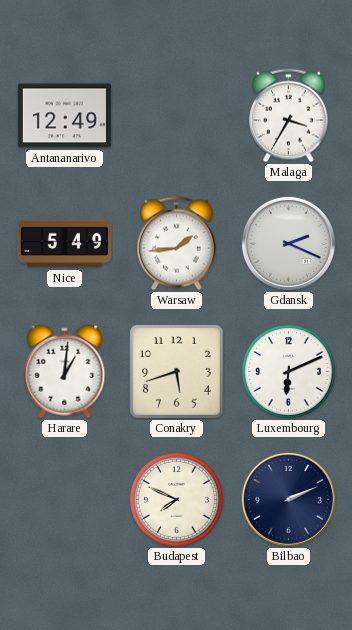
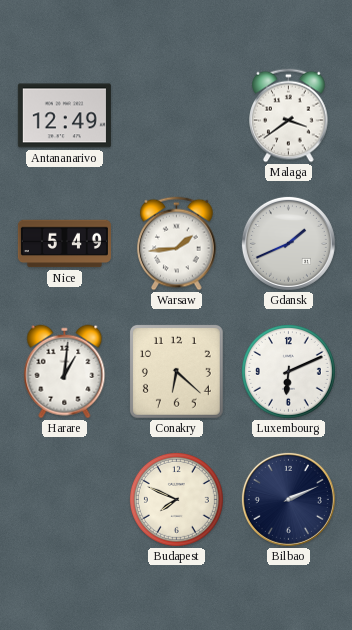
Malaga: 3:35 -> 3:39 (289, 116)
Gdansk: 2:19 -> 1:41 (288, 243)
Conakry: 5:42 -> 6:22 (176, 371)
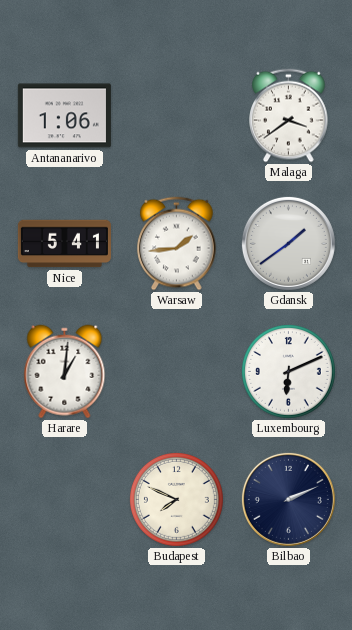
Antananarivo: 12:49 -> 1:06 (64, 116)
Nice: 5:49 -> 5:41 (64, 244)
Gdansk: 1:41 -> 1:39 (288, 243)
Conakry: 6:22 -> none (176, 371)
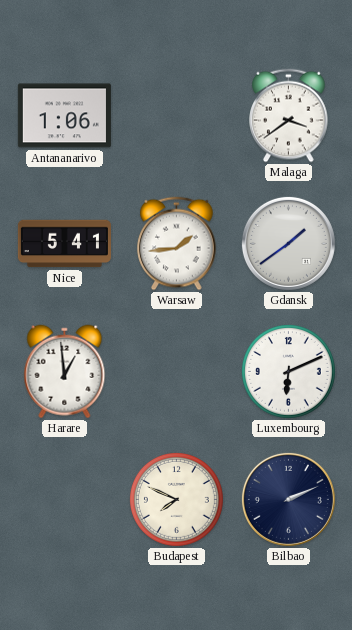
Harare: 1:01 -> 12:59 (65, 372)
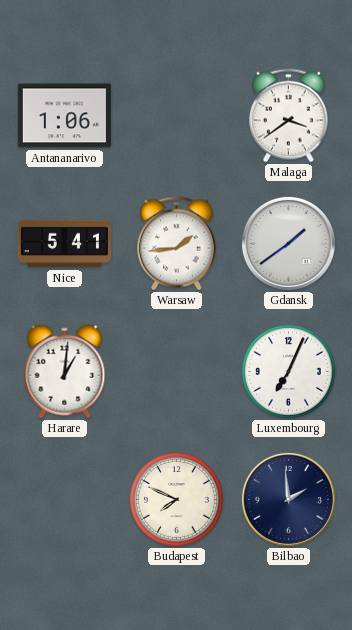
Harare: 12:59 -> 1:01 (65, 372)
Luxembourg: 6:11 -> 7:04 (288, 371)
Bilbao: 2:11 -> 1:59 (288, 499)
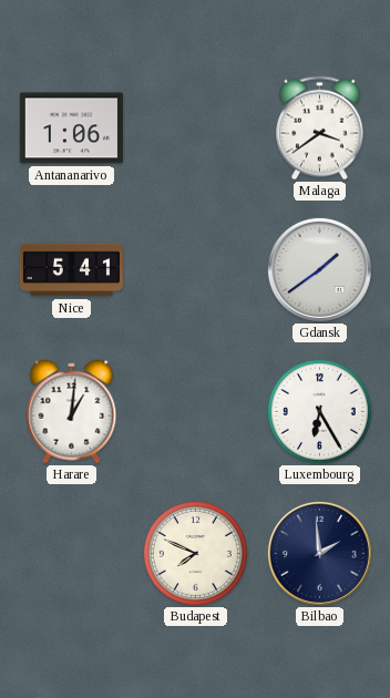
Warsaw: 1:44 -> none (177, 244)
Luxembourg: 7:04 -> 6:25 (319, 411)
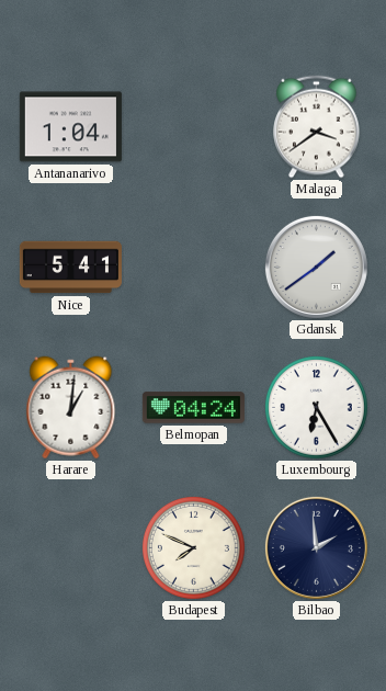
Antananarivo: 1:06 -> 1:04 (70, 127)
Belmopan: none -> 04:24 (193, 408)
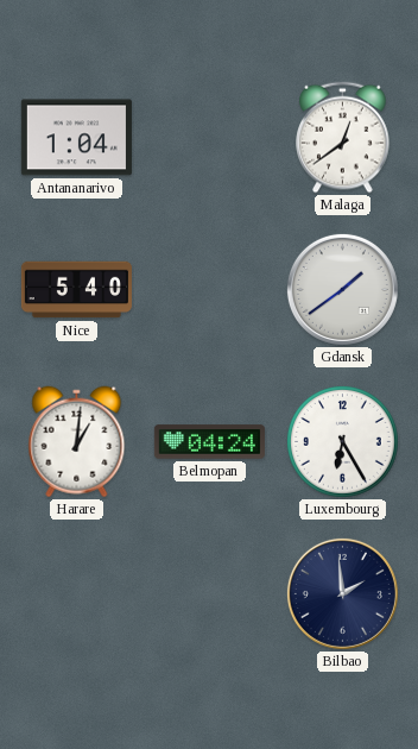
Malaga: 3:39 -> 12:39 (343, 138)
Nice: 5:41 -> 5:40 (76, 290)
Budapest: 7:49 -> none (193, 547)
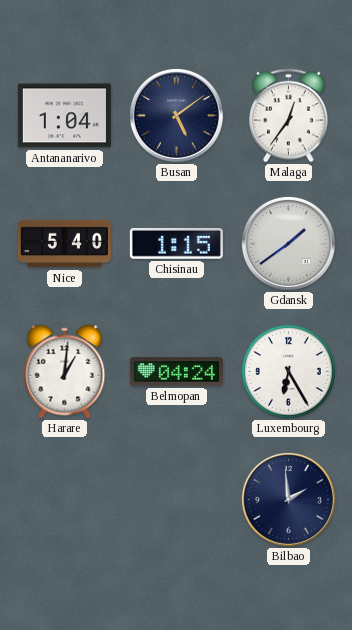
Busan: none -> 5:09 (176, 115)
Malaga: 12:39 -> 12:36 (289, 116)
Chisinau: none -> 1:15 (176, 244)
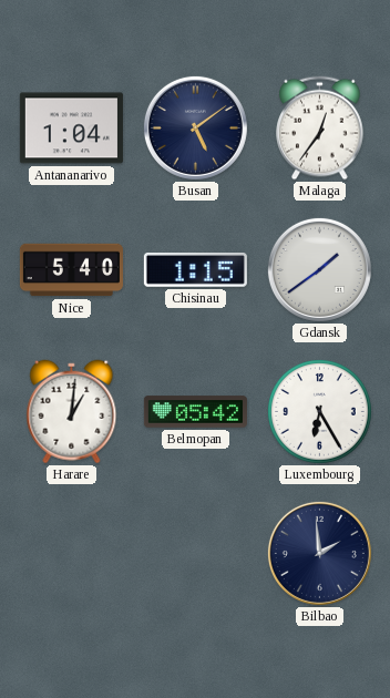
Belmopan: 04:24 -> 05:42 (195, 412)
